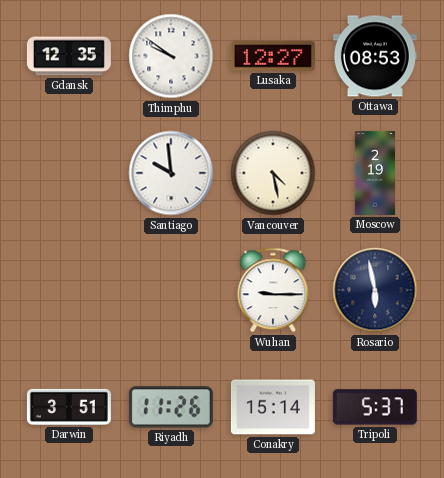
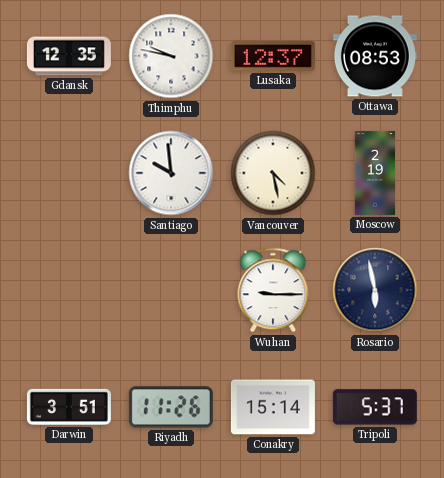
Thimphu: 9:51 -> 9:47 (171, 56)
Lusaka: 12:27 -> 12:37 (273, 56)
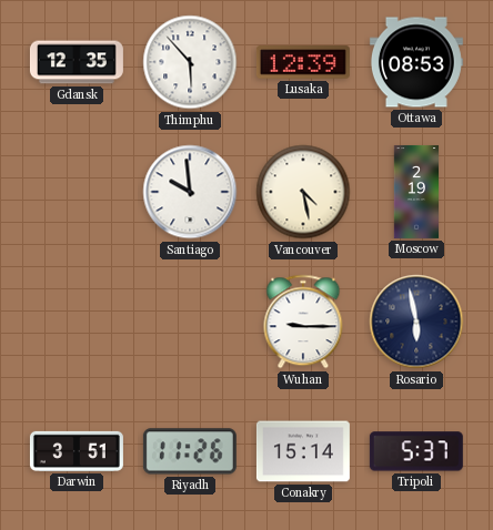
Thimphu: 9:47 -> 5:53 (190, 62)
Lusaka: 12:37 -> 12:39 (303, 62)
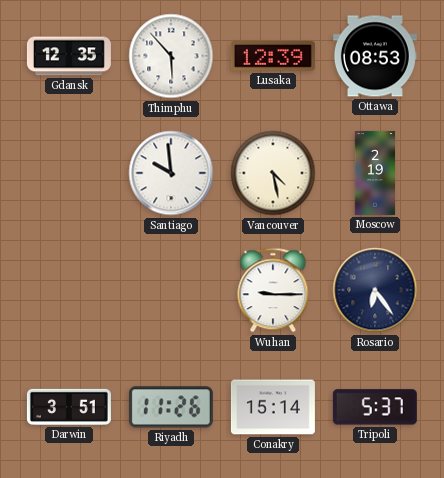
Rosario: 5:58 -> 6:24 (375, 290)
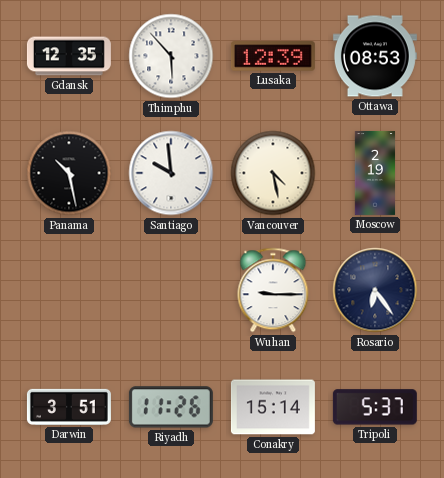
Panama: none -> 10:28 (69, 173)
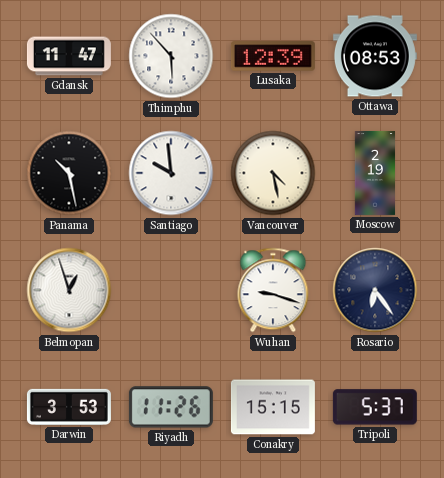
Gdansk: 12:35 -> 11:47 (69, 56)
Belmopan: none -> 12:57 (69, 290)
Wuhan: 9:15 -> 9:18 (273, 290)
Darwin: 3:51 -> 3:53 (69, 407)
Conakry: 15:14 -> 15:15 (273, 407)
